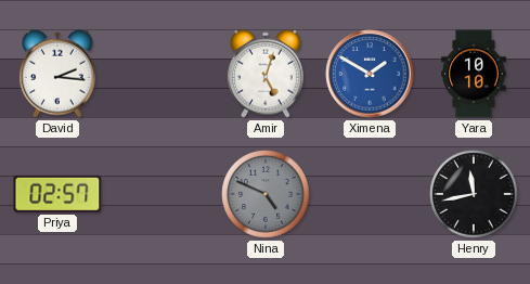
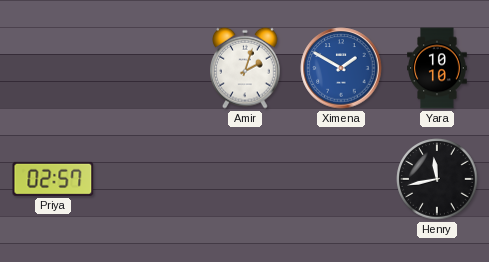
David: 2:16 -> none (59, 74)
Amir: 5:03 -> 2:03 (246, 68)
Nina: 4:49 -> none (266, 194)
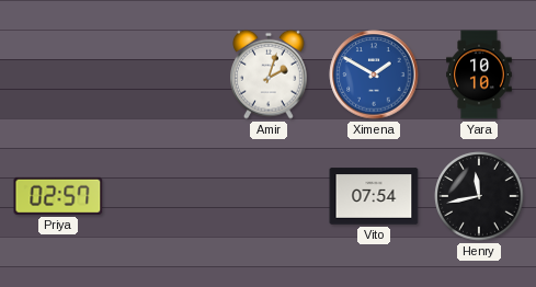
Vito: none -> 07:54 (374, 196)
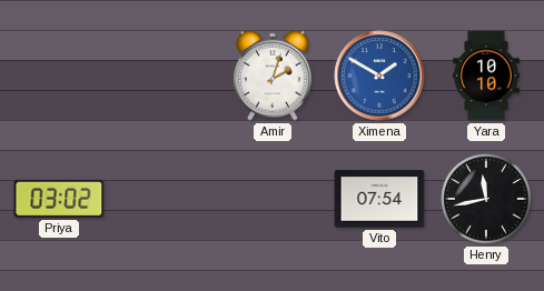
Priya: 02:57 -> 03:02 (59, 199)
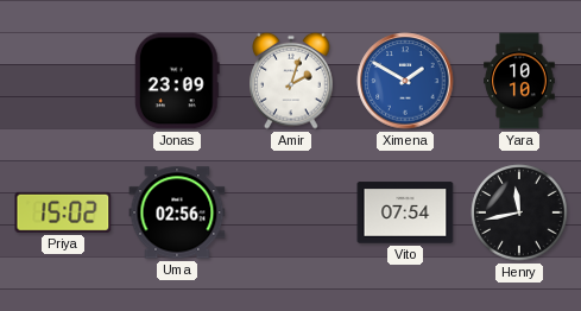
Jonas: none -> 23:09 (177, 81)
Priya: 03:02 -> 15:02 (63, 212)
Uma: none -> 02:56 (177, 212)
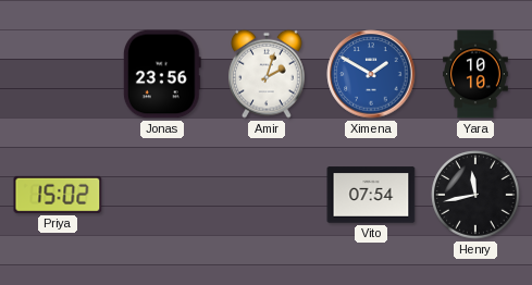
Jonas: 23:09 -> 23:56 (162, 74)
Uma: 02:56 -> none (177, 212)
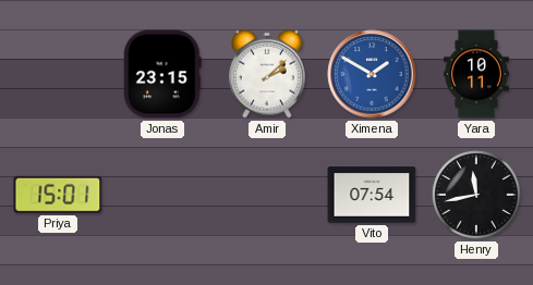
Jonas: 23:56 -> 23:15 (162, 74)
Amir: 2:03 -> 2:08 (268, 74)
Yara: 10:10 -> 10:11 (476, 74)
Priya: 15:02 -> 15:01 (58, 195)
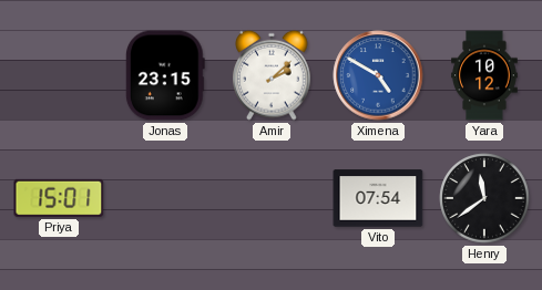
Ximena: 1:50 -> 4:50 (378, 75)
Yara: 10:11 -> 10:12 (484, 75)
Henry: 11:43 -> 11:39 (484, 198)
